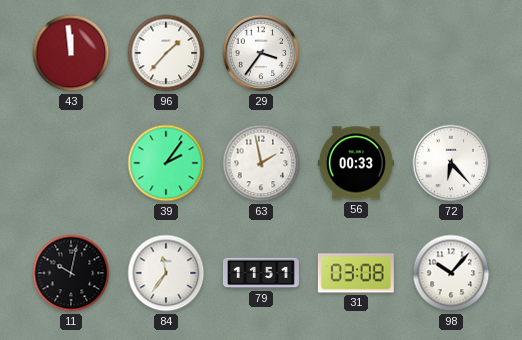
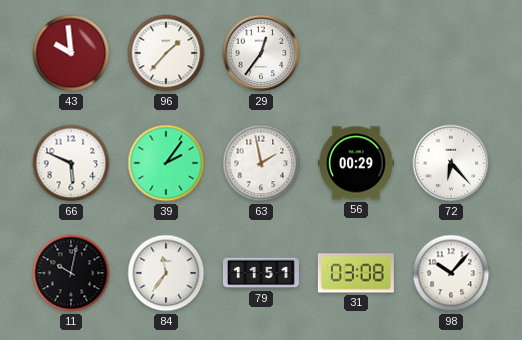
43: 11:59 -> 9:59 (71, 53)
29: 3:36 -> 12:36 (261, 53)
66: none -> 5:49 (71, 163)
56: 00:33 -> 00:29 (356, 163)
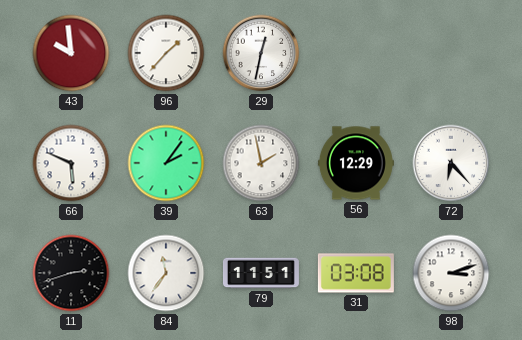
29: 12:36 -> 12:32 (261, 53)
56: 00:29 -> 12:29 (356, 163)
11: 10:02 -> 2:42 (71, 273)
98: 10:07 -> 3:12 (451, 273)
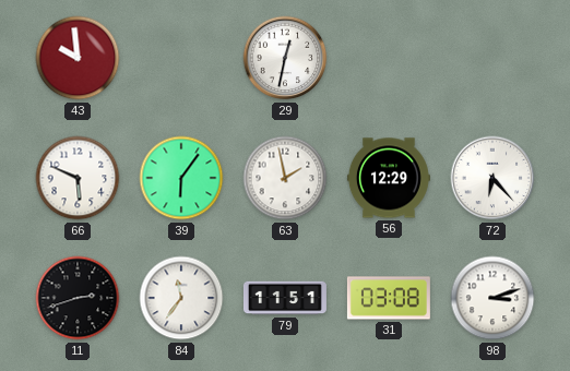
96: 1:37 -> none (166, 53)
39: 2:06 -> 6:06 (181, 178)
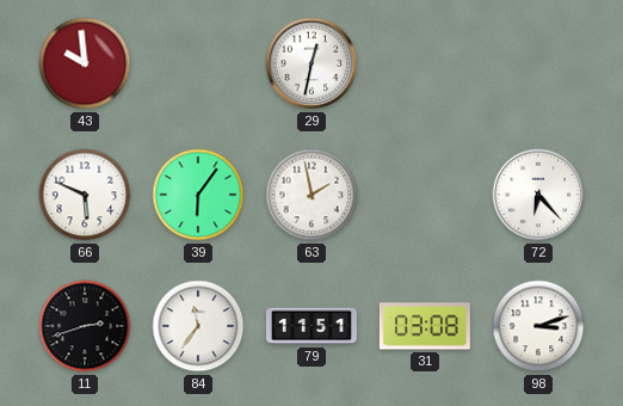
56: 12:29 -> none (389, 178)
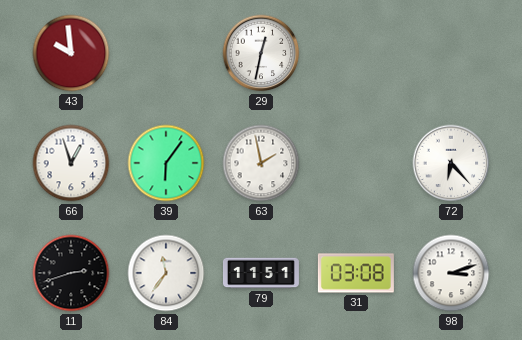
66: 5:49 -> 12:57 (71, 163)
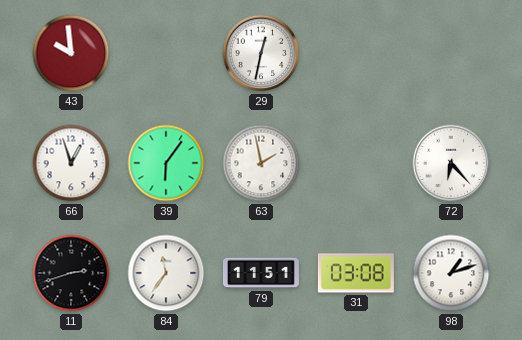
98: 3:12 -> 1:12 (451, 273)
